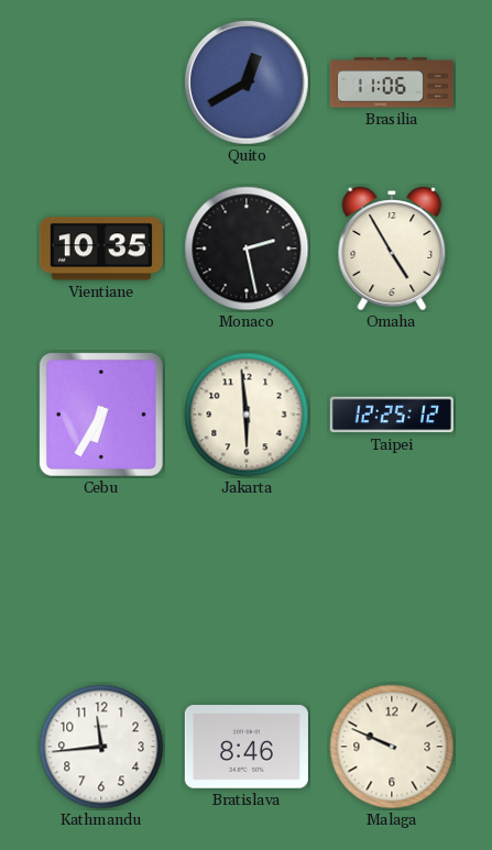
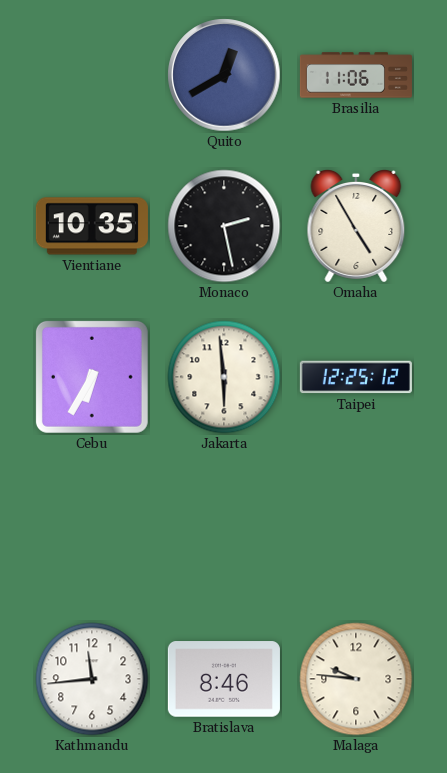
Malaga: 9:49 -> 9:46 (356, 679)
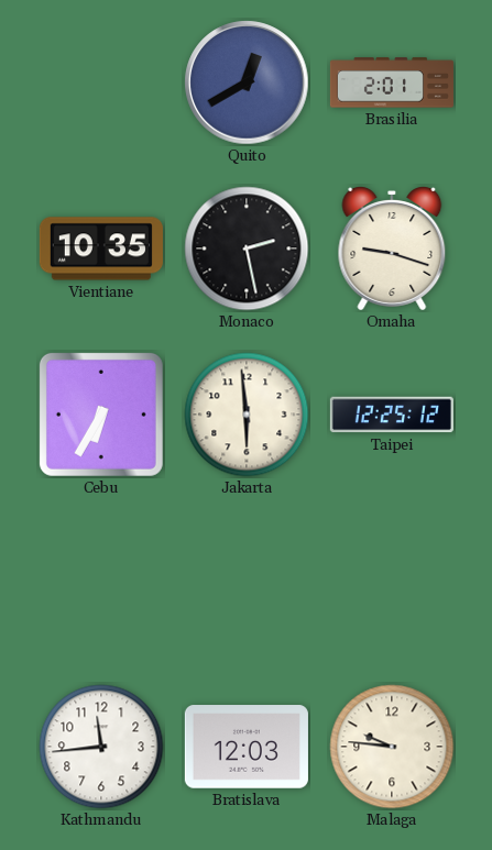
Brasilia: 11:06 -> 2:01 (392, 82)
Omaha: 4:55 -> 9:18 (392, 250)
Bratislava: 8:46 -> 12:03 (247, 747)
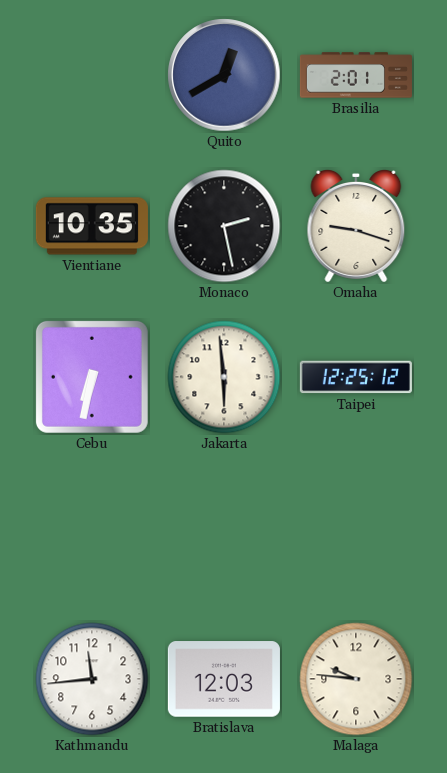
Cebu: 6:35 -> 6:32 (92, 377)
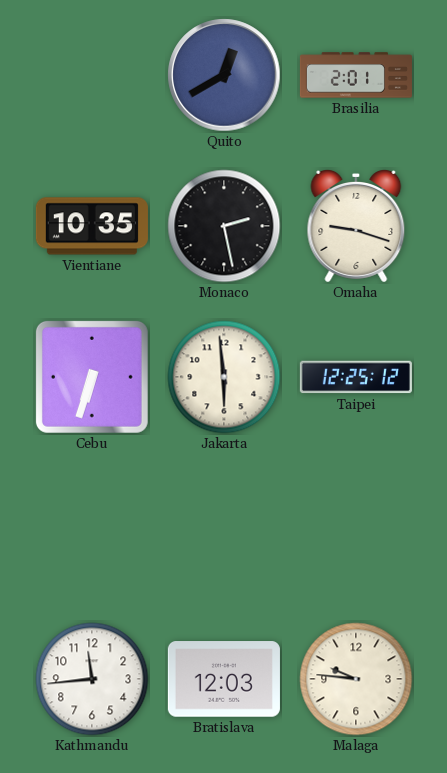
Cebu: 6:32 -> 6:33 (92, 377)
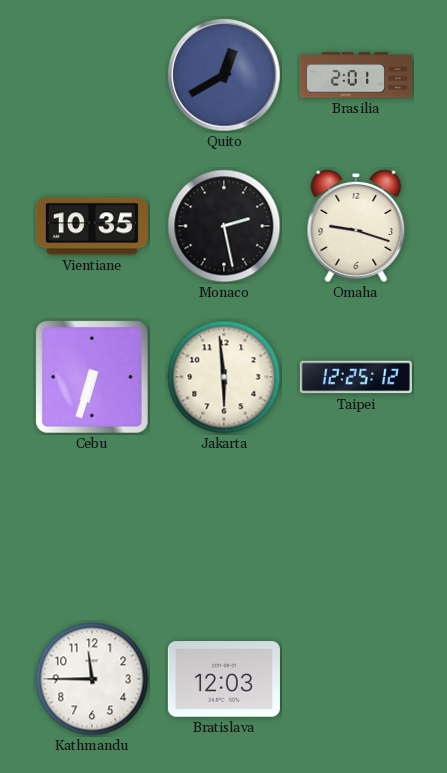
Kathmandu: 11:44 -> 11:45 (92, 679)
Malaga: 9:46 -> none (356, 679)
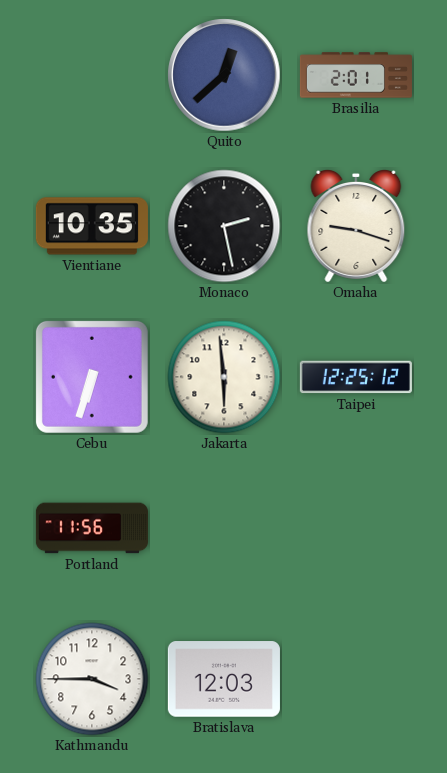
Quito: 12:40 -> 12:38 (224, 75)
Portland: none -> 11:56 (92, 528)
Kathmandu: 11:45 -> 3:45 (92, 679)
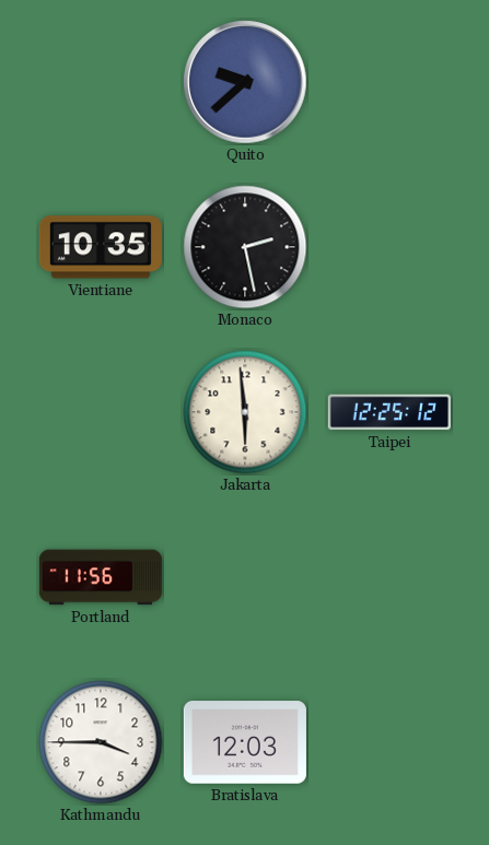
Quito: 12:38 -> 9:38 (245, 82)
Brasilia: 2:01 -> none (356, 75)
Omaha: 9:18 -> none (356, 227)
Cebu: 6:33 -> none (92, 377)
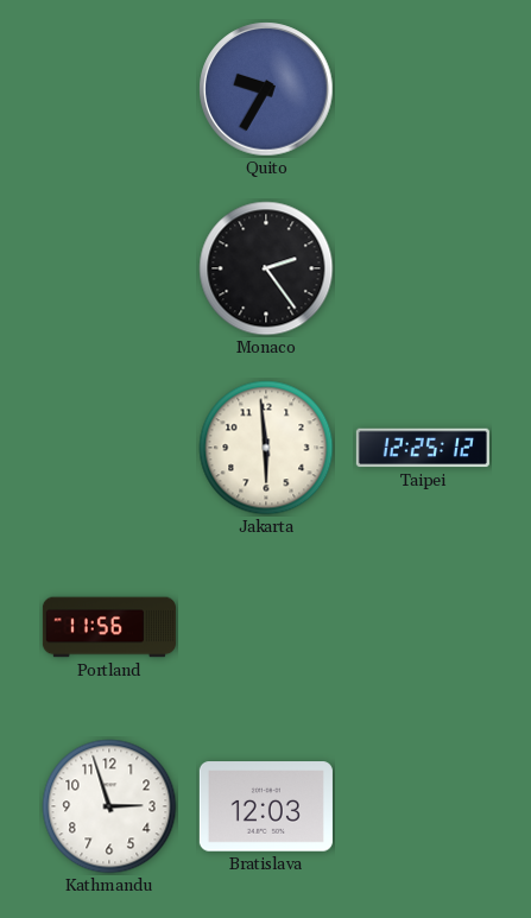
Quito: 9:38 -> 9:35 (266, 89)
Vientiane: 10:35 -> none (101, 247)
Monaco: 2:28 -> 2:24 (266, 268)
Kathmandu: 3:45 -> 2:57 (109, 806)
